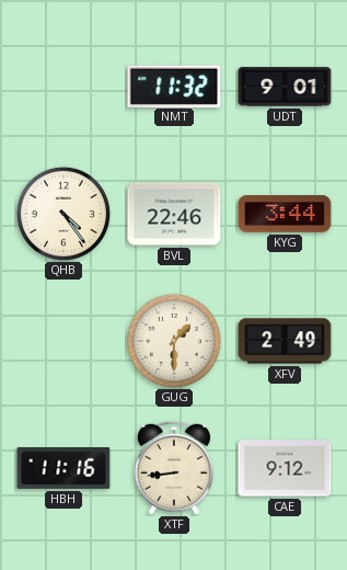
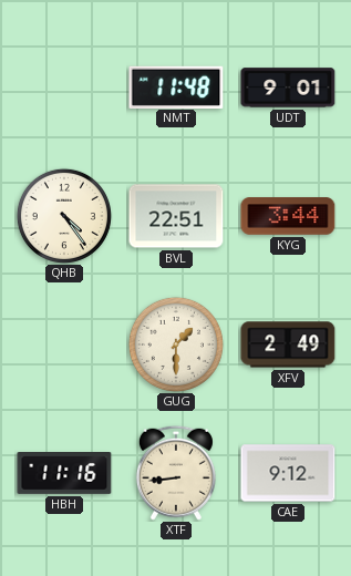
NMT: 11:32 -> 11:48 (176, 86)
BVL: 22:46 -> 22:51 (176, 216)
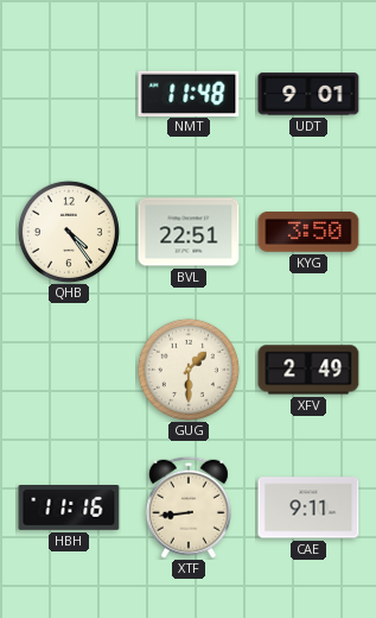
KYG: 3:44 -> 3:50 (308, 232)
CAE: 9:12 -> 9:11 (308, 507)
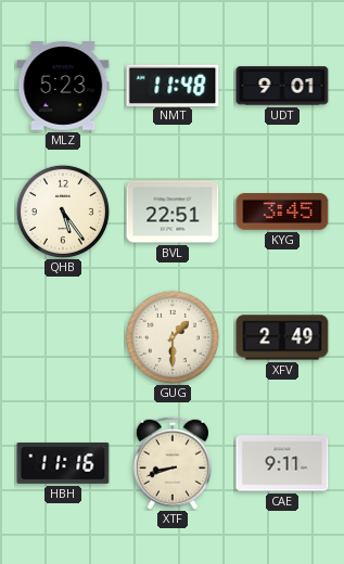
MLZ: none -> 5:23 (63, 86)
QHB: 4:24 -> 5:24 (63, 211)
KYG: 3:50 -> 3:45 (282, 211)
XTF: 8:44 -> 8:42 (173, 463)
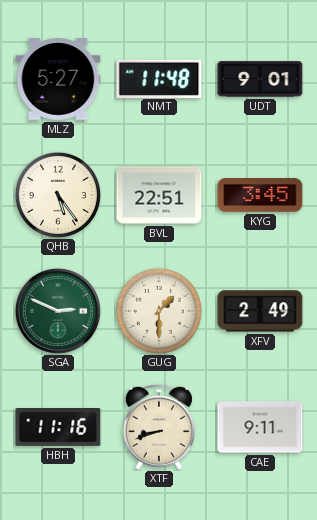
MLZ: 5:23 -> 5:27 (58, 79)
SGA: none -> 2:49 (58, 311)
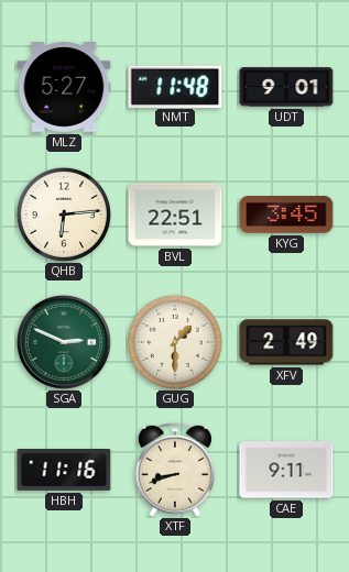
QHB: 5:24 -> 6:14 (64, 215)
